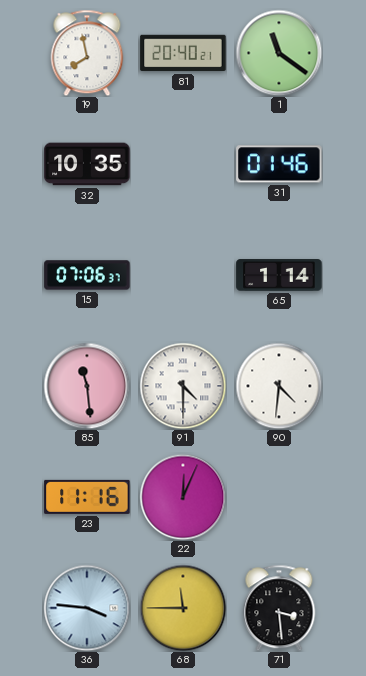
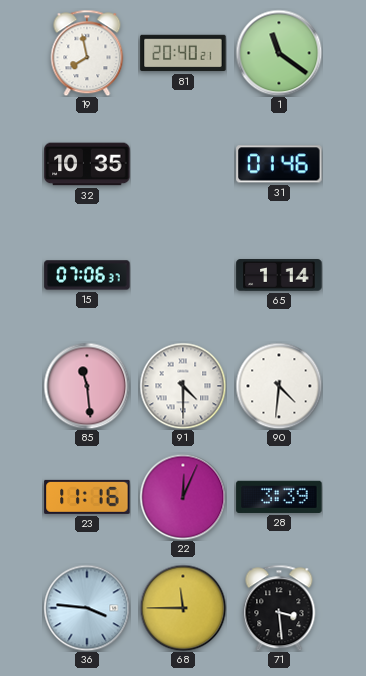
28: none -> 3:39 (279, 497)
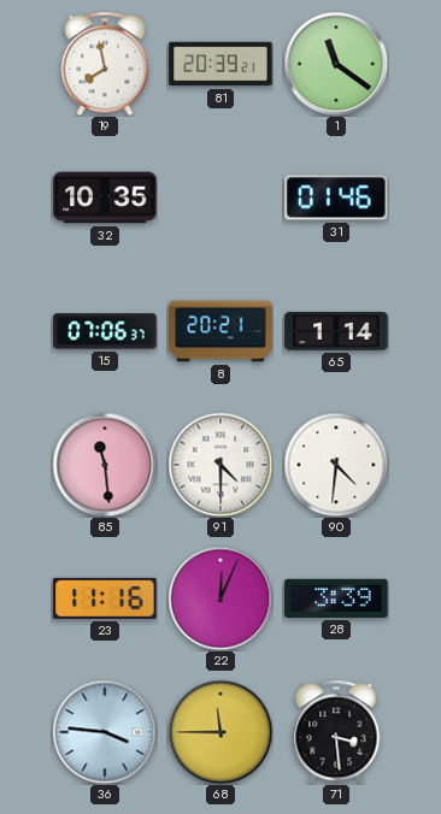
81: 20:40 -> 20:39 (220, 64)
8: none -> 20:21 (220, 331)
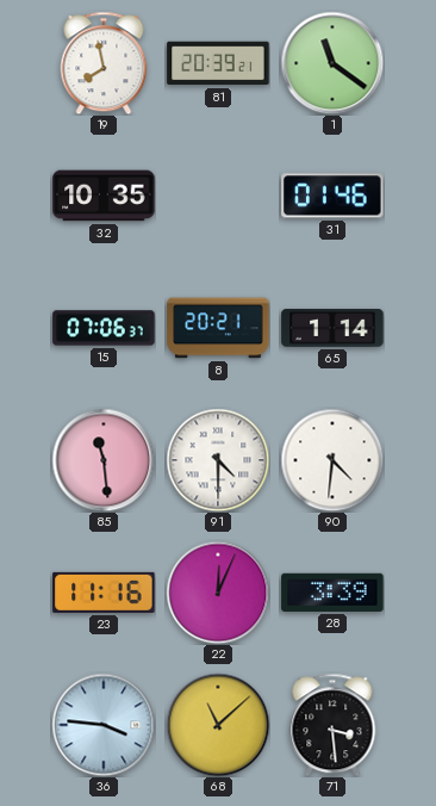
68: 11:45 -> 11:08 (218, 725)
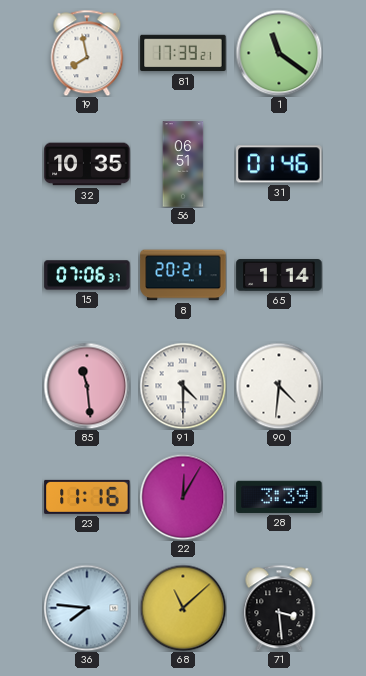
81: 20:39 -> 17:39 (183, 53)
56: none -> 06:51 (183, 164)
22: 12:04 -> 12:05 (183, 497)
36: 3:46 -> 7:46 (87, 608)
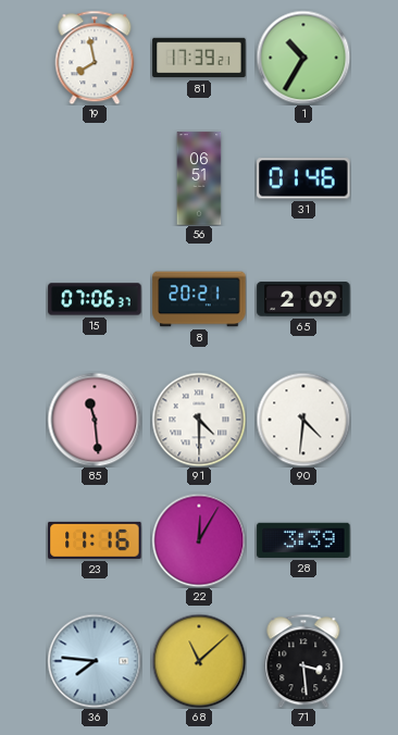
1: 11:21 -> 10:35 (303, 58)
32: 10:35 -> none (87, 164)
65: 1:14 -> 2:09 (303, 299)
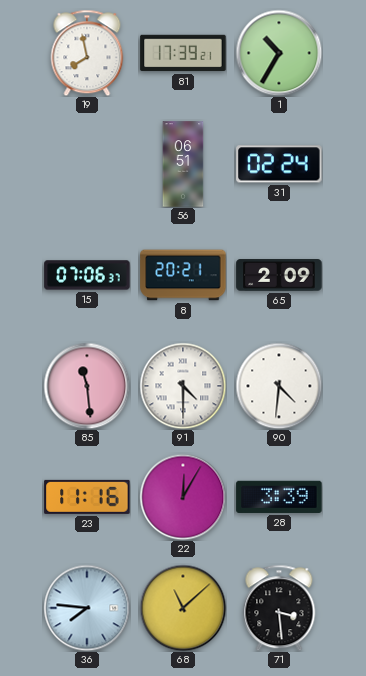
31: 01:46 -> 02:24 (279, 164)
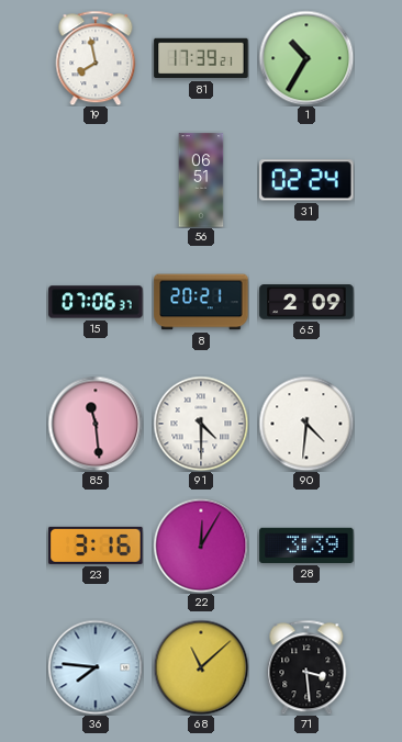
23: 11:16 -> 3:16 (96, 546)
